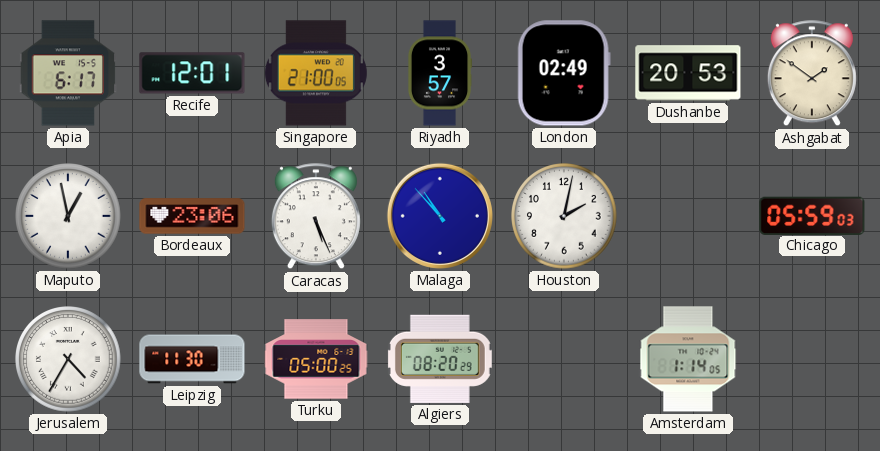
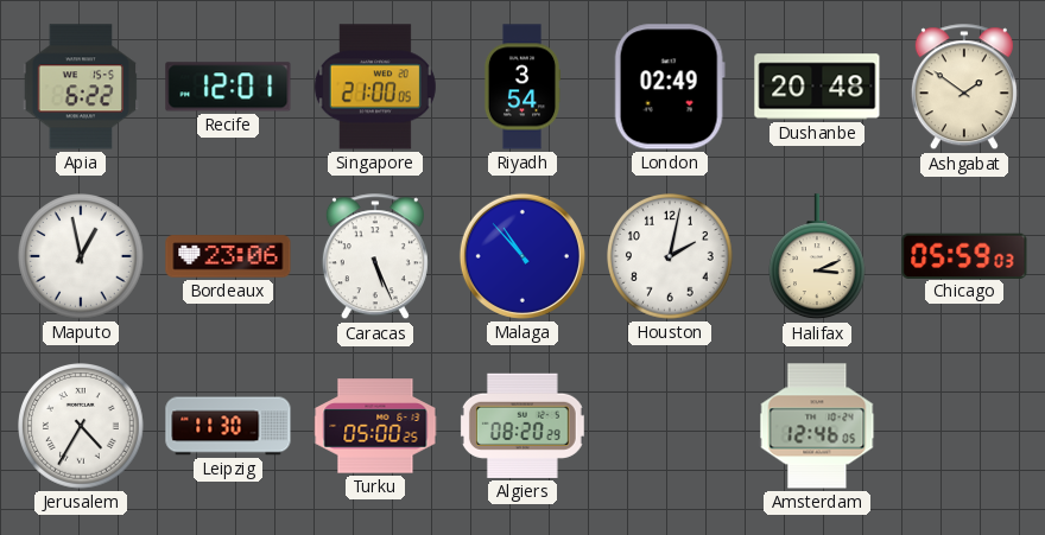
Apia: 6:17 -> 6:22 (81, 87)
Riyadh: 3:57 -> 3:54 (522, 87)
Dushanbe: 20:53 -> 20:48 (817, 87)
Halifax: none -> 3:11 (818, 257)
Amsterdam: 1:14 -> 12:46 (817, 426)
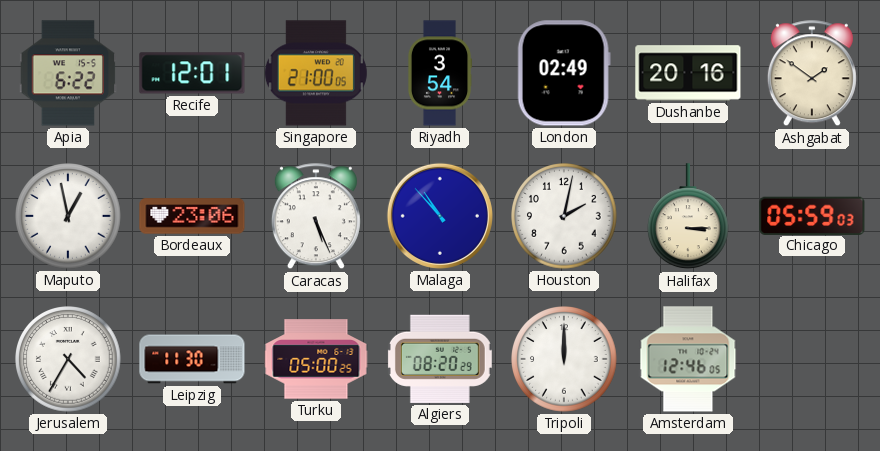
Dushanbe: 20:48 -> 20:16 (688, 73)
Halifax: 3:11 -> 3:15 (689, 217)
Tripoli: none -> 12:00 (564, 359)
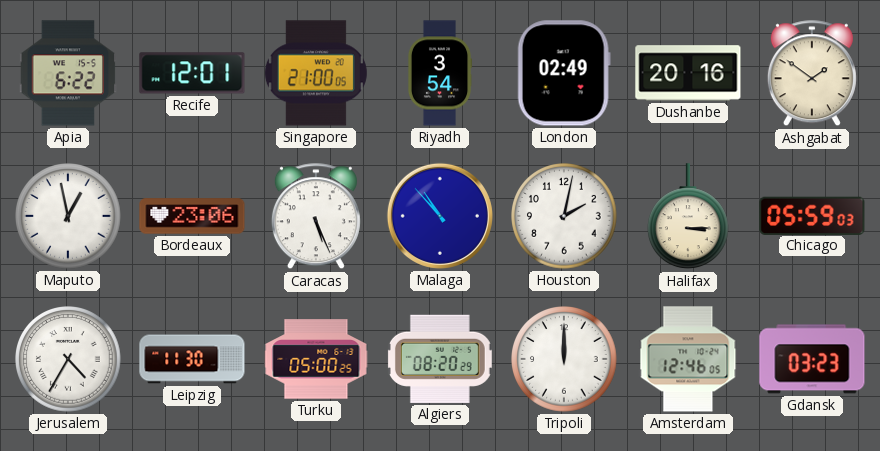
Gdansk: none -> 03:23 (812, 359)
